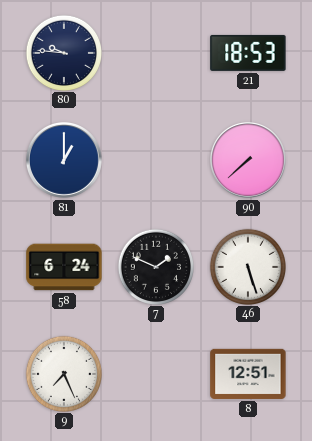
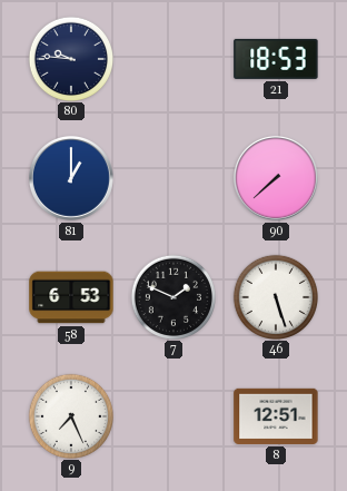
58: 6:24 -> 6:53 (71, 297)
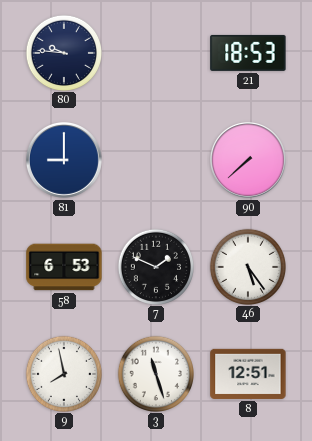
81: 1:00 -> 9:00 (64, 160)
46: 5:27 -> 5:24 (247, 266)
9: 7:26 -> 7:58 (63, 373)
3: none -> 11:27 (155, 373)
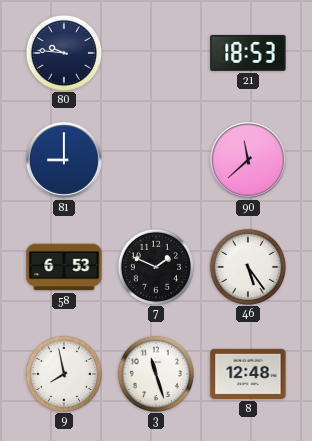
90: 7:38 -> 11:38 (248, 160)
8: 12:51 -> 12:48 (248, 374)
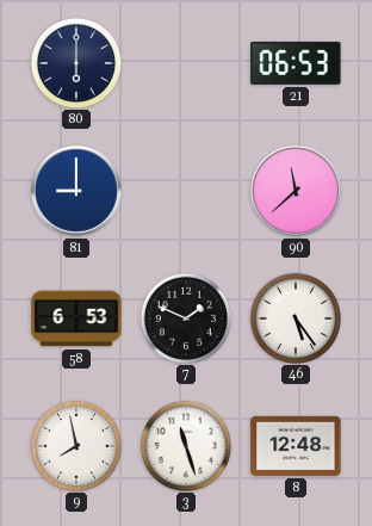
80: 9:46 -> 6:00 (75, 62)
21: 18:53 -> 06:53 (296, 63)
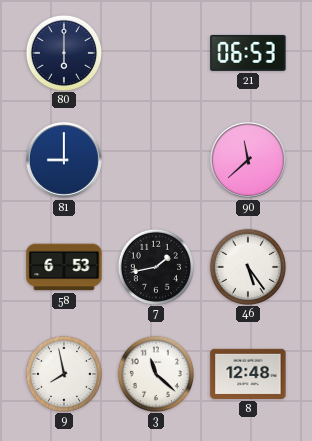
7: 1:49 -> 1:43 (155, 266)
3: 11:27 -> 11:22 (155, 373)
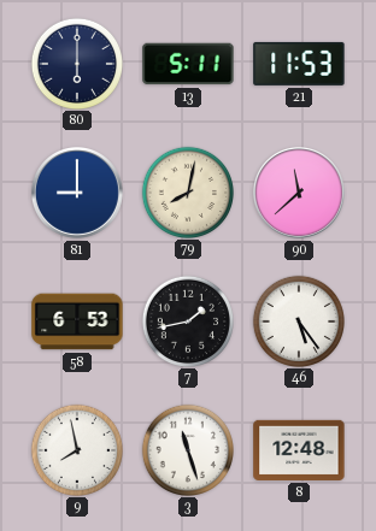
13: none -> 5:11 (188, 64)
21: 06:53 -> 11:53 (299, 64)
79: none -> 8:02 (187, 191)
3: 11:22 -> 11:27 (187, 449)
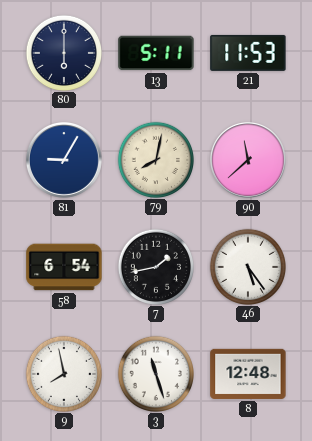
81: 9:00 -> 9:05 (64, 160)
58: 6:53 -> 6:54 (64, 267)
